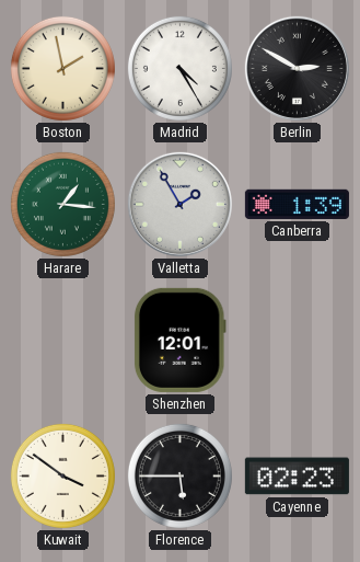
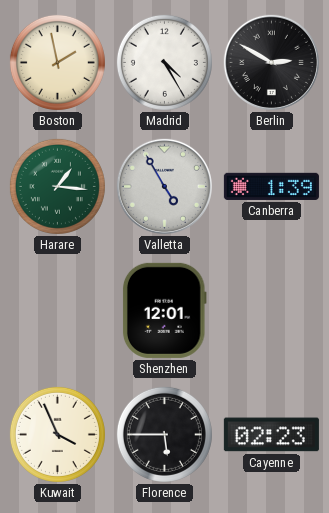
Valletta: 1:55 -> 4:55 (164, 186)
Kuwait: 3:51 -> 3:56 (57, 434)
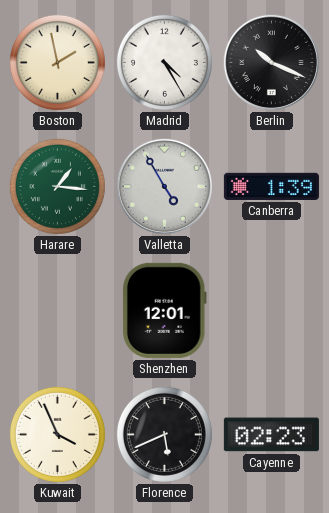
Berlin: 2:50 -> 10:19 (271, 62)
Florence: 5:45 -> 5:41 (164, 434)
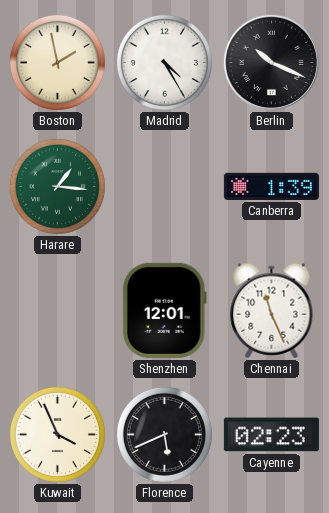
Valletta: 4:55 -> none (164, 186)
Chennai: none -> 11:26 (272, 311)
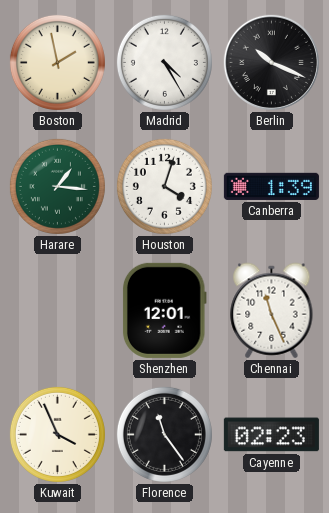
Houston: none -> 4:03 (164, 186)
Florence: 5:41 -> 11:24 (164, 434)
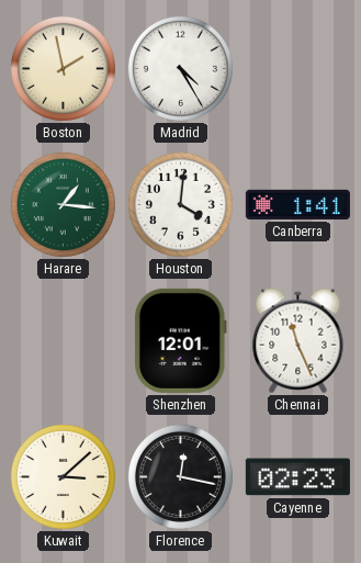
Berlin: 10:19 -> none (271, 62)
Houston: 4:03 -> 4:01 (180, 204)
Canberra: 1:39 -> 1:41 (297, 204)
Kuwait: 3:56 -> 3:08 (63, 476)
Florence: 11:24 -> 12:17 (180, 476)
